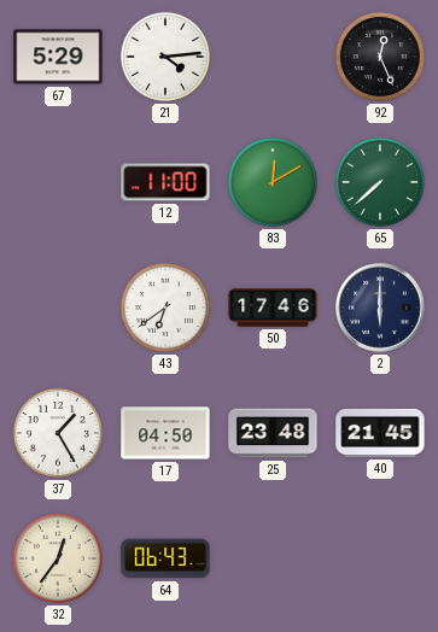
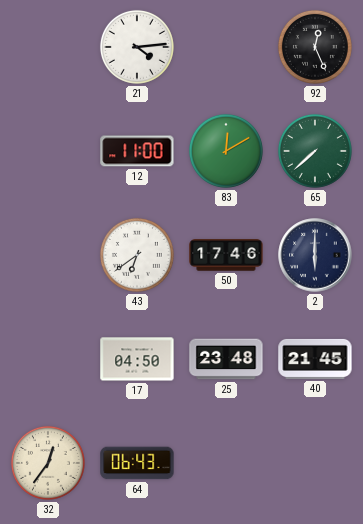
67: 5:29 -> none (58, 57)
37: 1:25 -> none (58, 433)
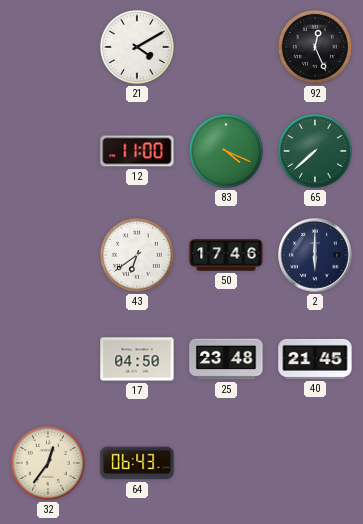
21: 4:14 -> 4:10 (137, 47)
83: 12:10 -> 4:19 (226, 151)
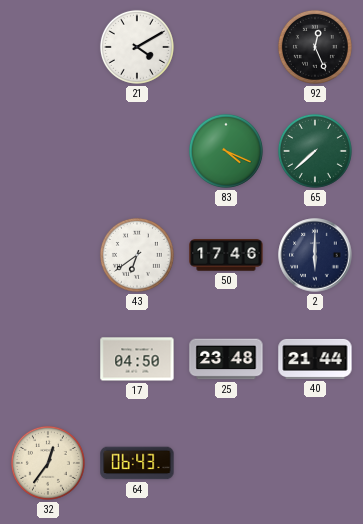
12: 11:00 -> none (137, 151)
40: 21:45 -> 21:44 (315, 359)
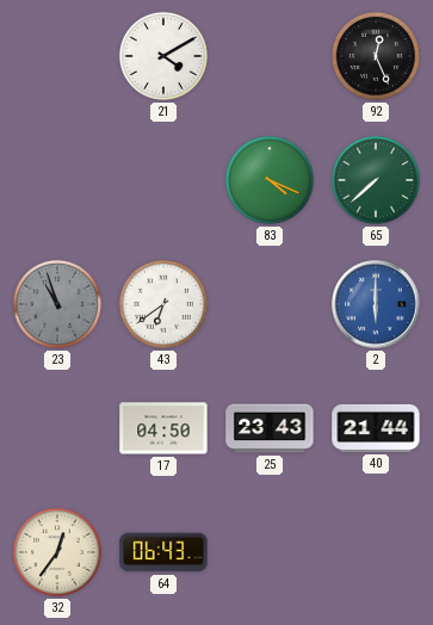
23: none -> 10:57 (57, 304)
50: 17:46 -> none (226, 255)
2 dial: navy -> blue (376, 304)
25: 23:48 -> 23:43 (270, 428)
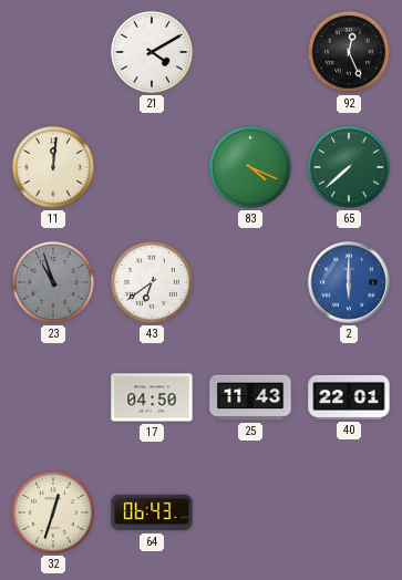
11: none -> 12:01 (53, 167)
25: 23:43 -> 11:43 (250, 397)
40: 21:44 -> 22:01 (349, 397)
32: 12:36 -> 12:33 (53, 512)
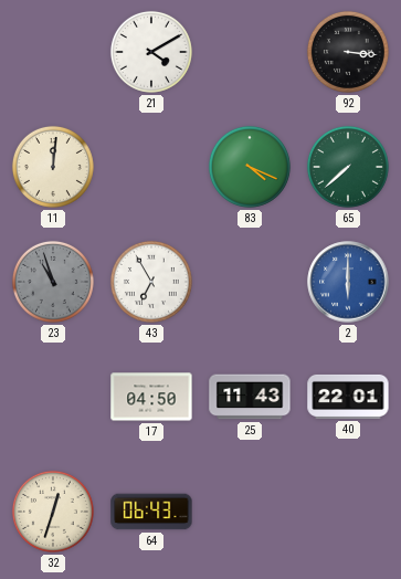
92: 12:26 -> 3:16 (348, 52)
43: 6:39 -> 6:55 (151, 282)
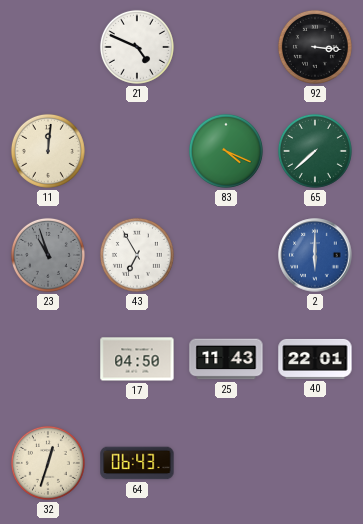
21: 4:10 -> 4:49 (137, 47)
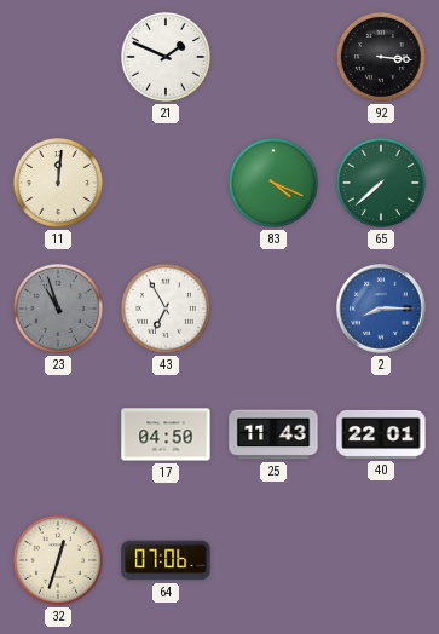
21: 4:49 -> 1:49 (166, 57)
2: 6:00 -> 8:15 (381, 309)
64: 06:43 -> 07:06 (166, 560)
